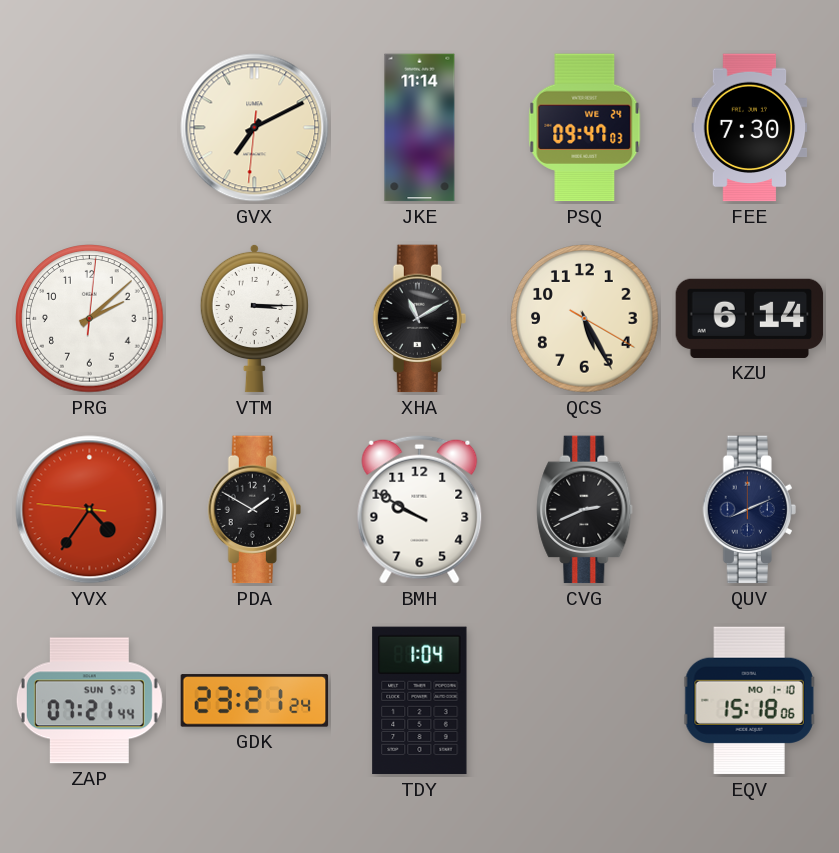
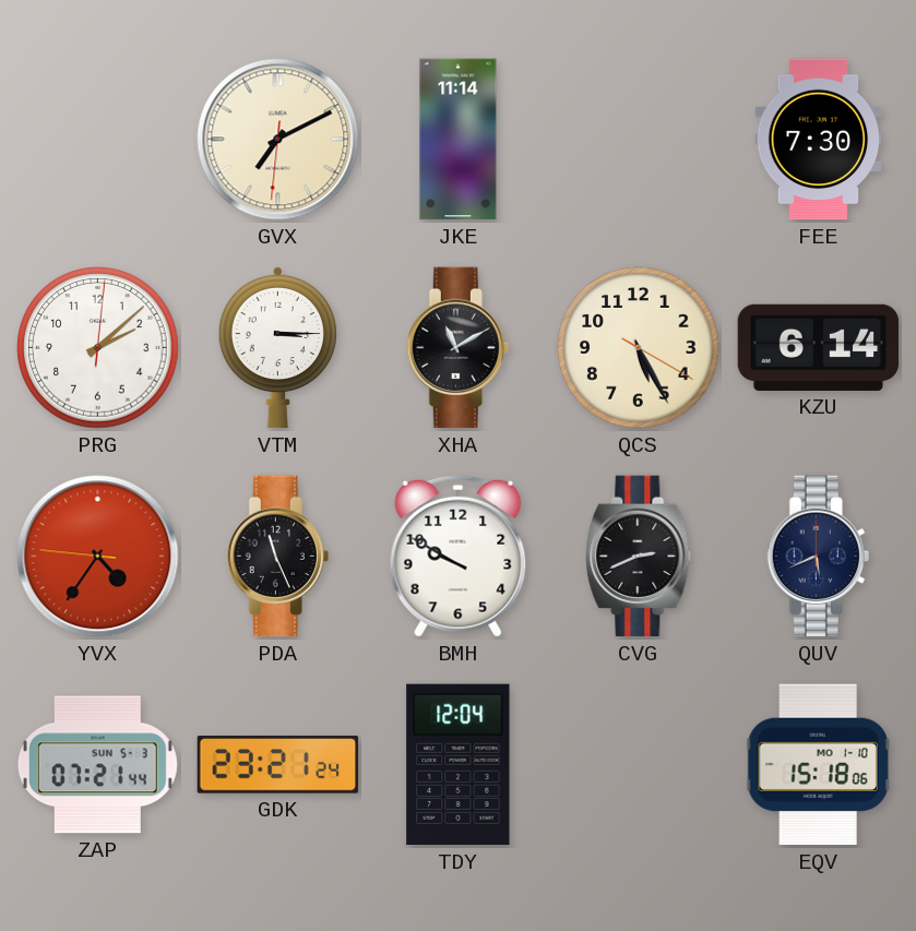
PSQ: 09:47 -> none (585, 128)
PDA: 1:50 -> 11:26 (277, 557)
QUV: 8:11 -> 5:41 (818, 557)
TDY: 1:04 -> 12:04 (459, 765)
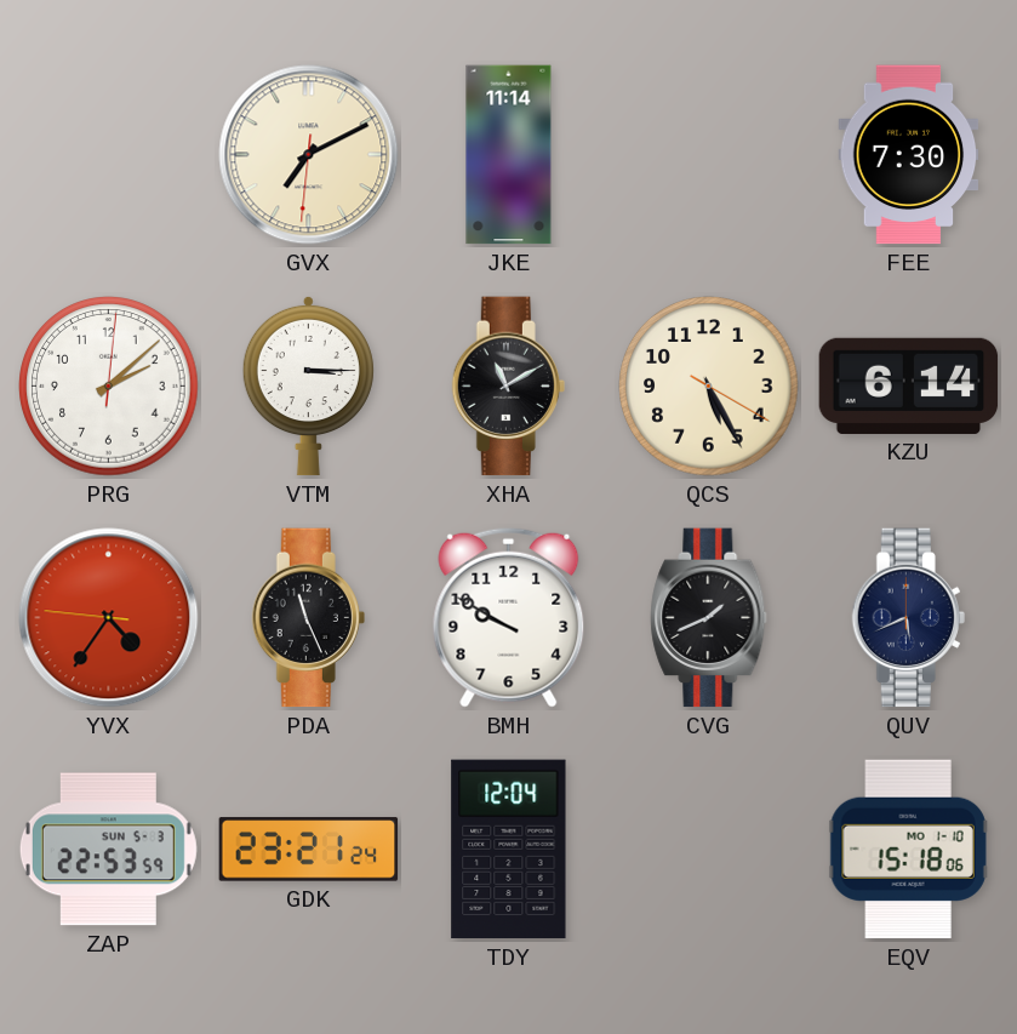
CVG: 2:41 -> 1:41 (709, 618)
ZAP: 07:21 -> 22:53 (108, 850)
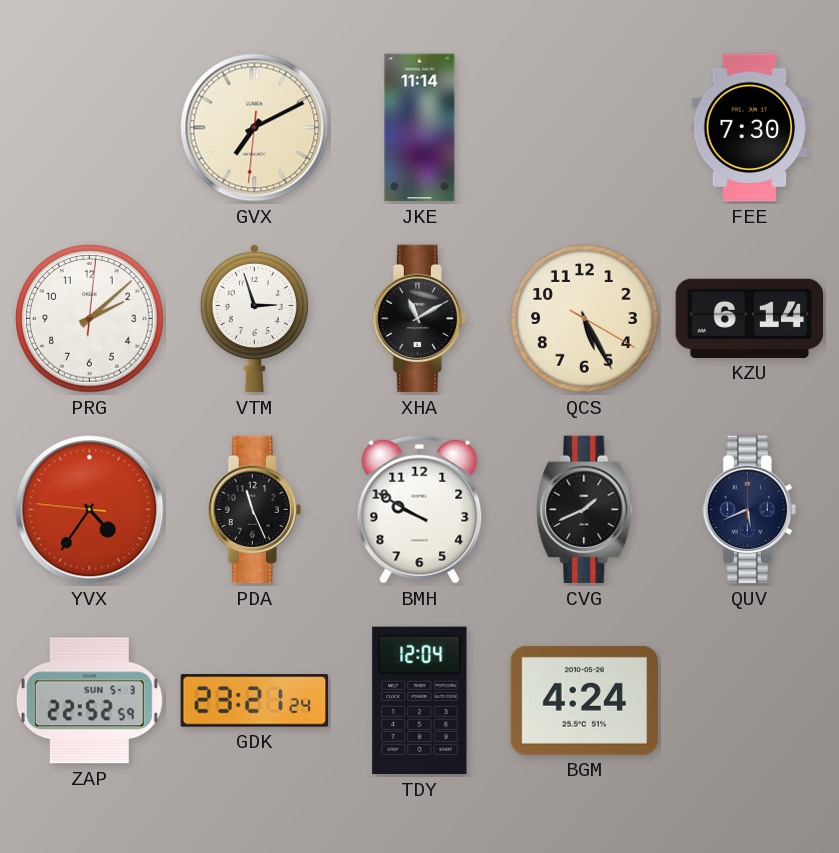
VTM: 3:15 -> 2:57 (254, 318)
ZAP: 22:53 -> 22:52 (89, 701)
BGM: none -> 4:24 (585, 700)
EQV: 15:18 -> none (908, 850)
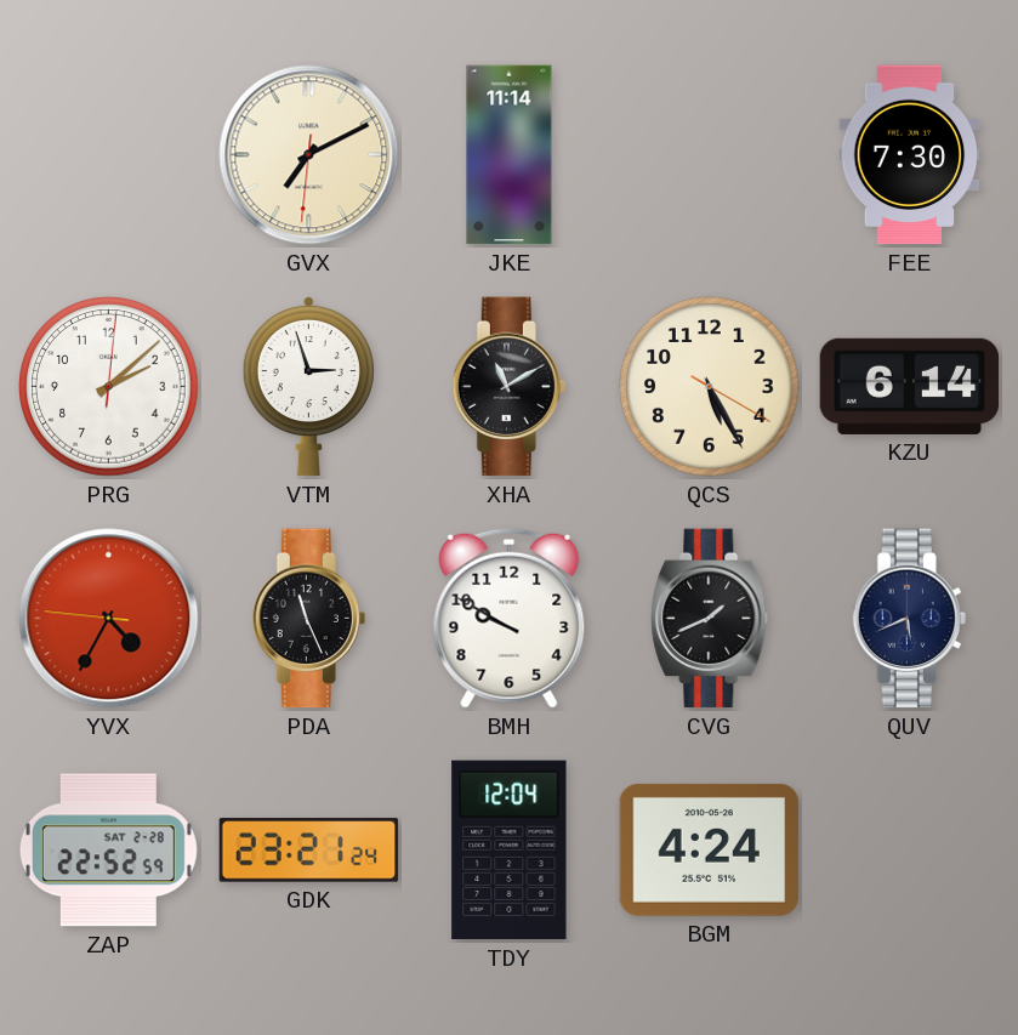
YVX: 4:35 -> 4:34 (109, 619)
ZAP date: SUN 5-3 -> SAT 2-28 (108, 851)
